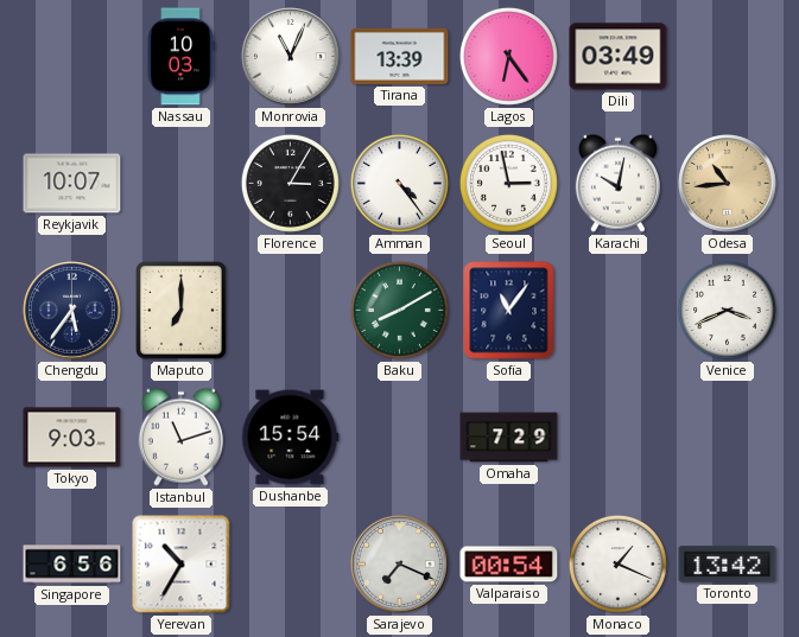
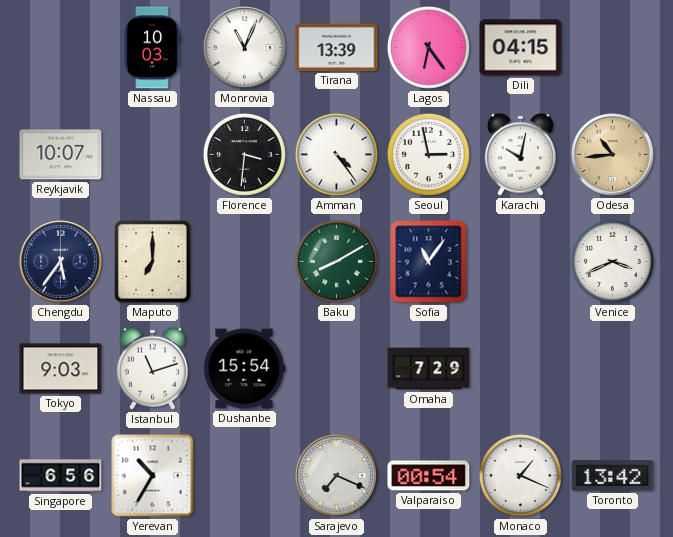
Dili: 03:49 -> 04:15 (521, 48)
Florence: 3:05 -> 3:31 (244, 154)
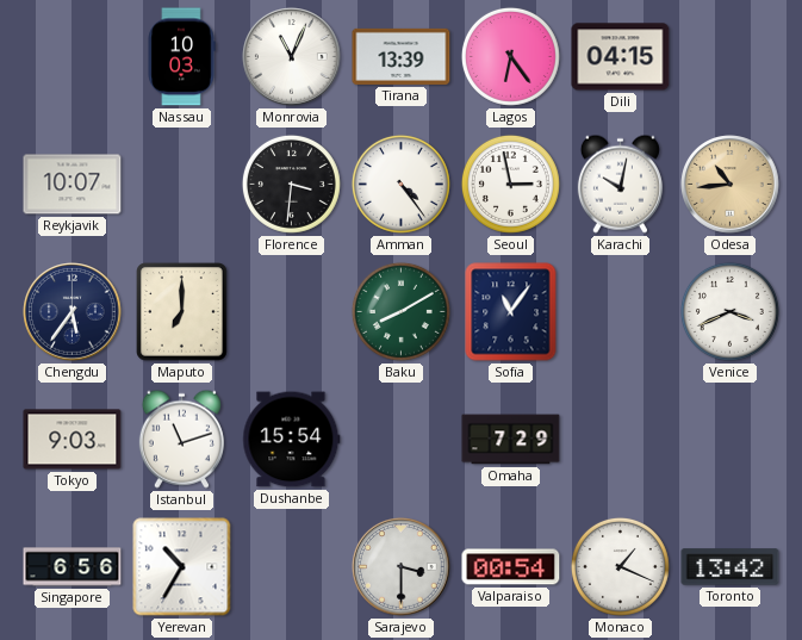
Sarajevo: 7:19 -> 3:30 (402, 567)
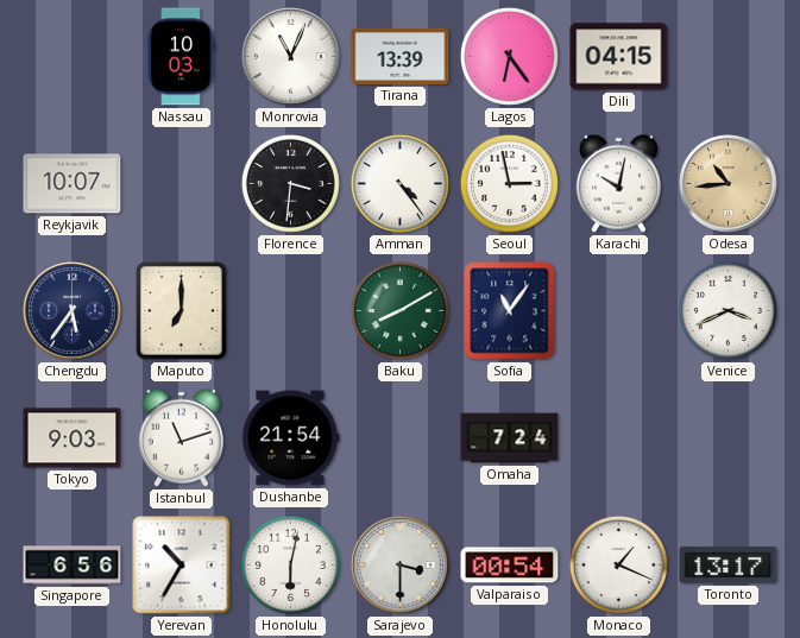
Dushanbe: 15:54 -> 21:54 (291, 438)
Omaha: 7:29 -> 7:24 (510, 438)
Honolulu: none -> 6:02 (290, 564)
Toronto: 13:42 -> 13:17 (729, 566)
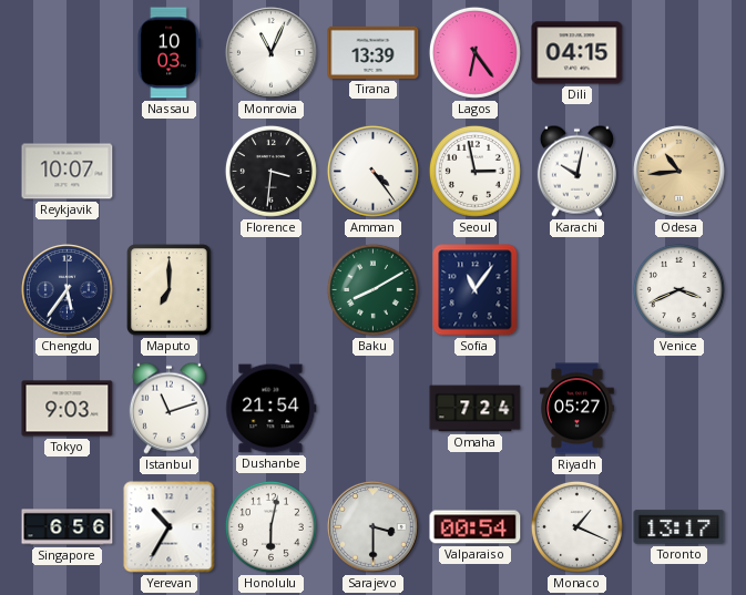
Riyadh: none -> 05:27 (578, 409)
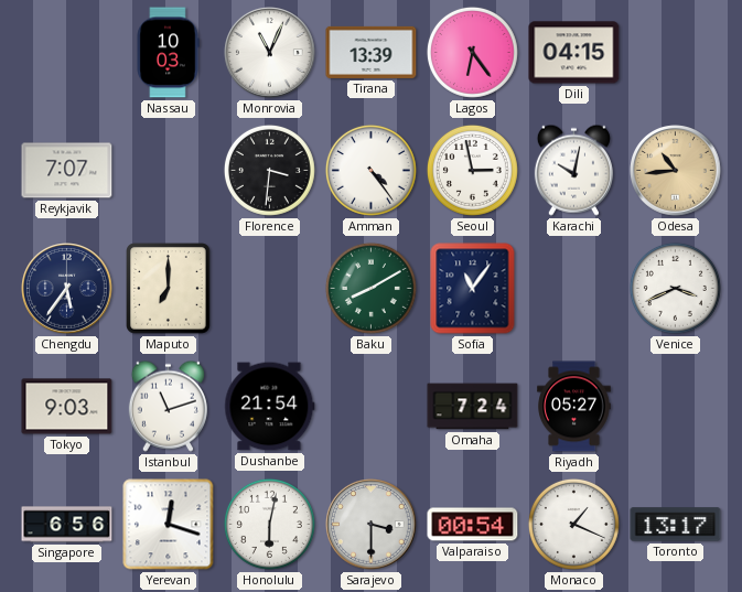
Reykjavik: 10:07 -> 7:07 (67, 171)
Yerevan: 10:35 -> 12:18 (169, 525)
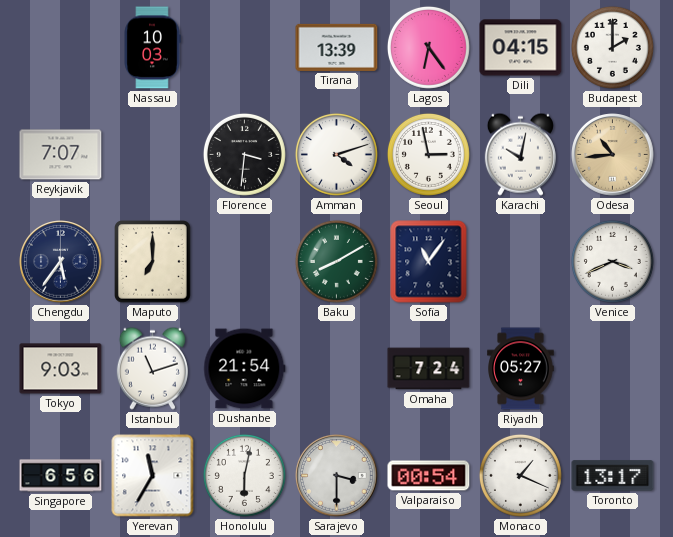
Monrovia: 11:04 -> none (270, 53)
Budapest: none -> 2:00 (612, 47)
Amman: 4:24 -> 4:12 (336, 154)
Yerevan: 12:18 -> 11:35 (153, 476)
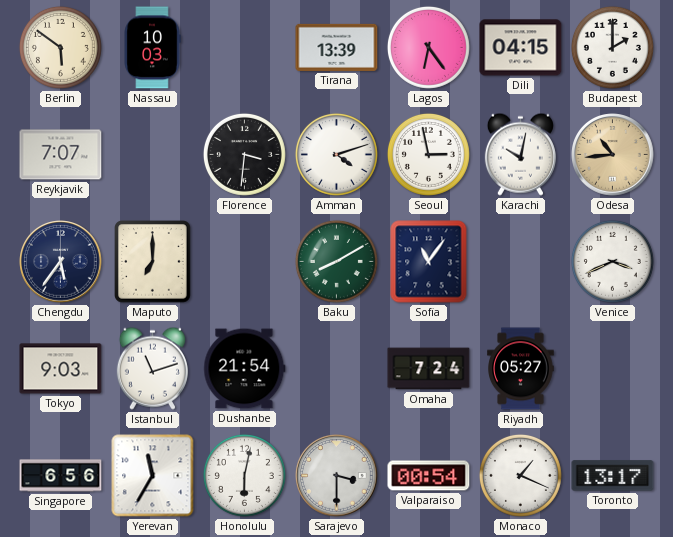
Berlin: none -> 5:51 (60, 47)
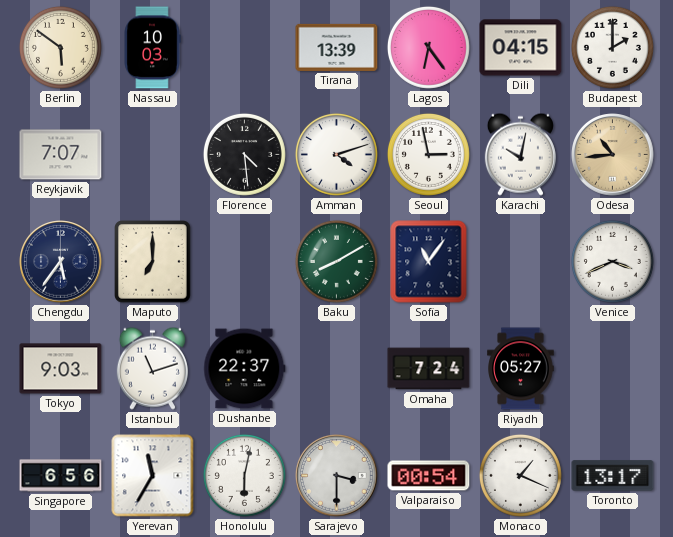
Florence: 3:31 -> 4:29 (244, 154)
Dushanbe: 21:54 -> 22:37 (245, 369)
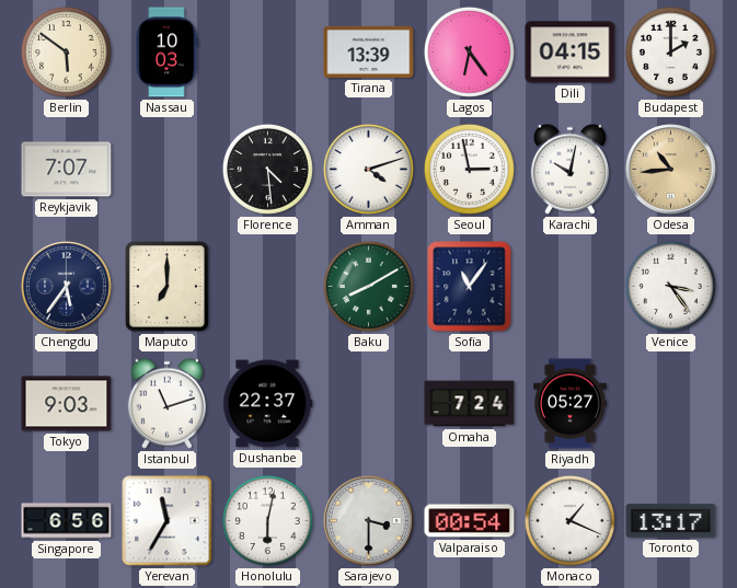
Venice: 3:41 -> 3:24 (670, 286)
